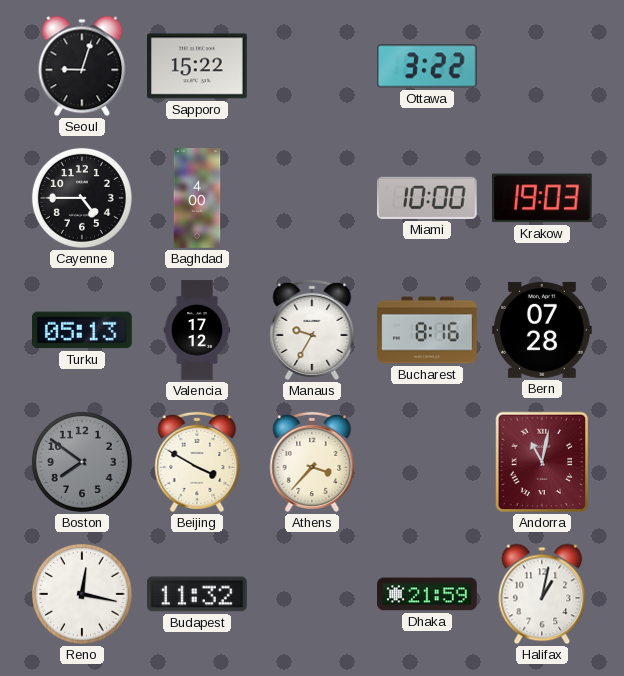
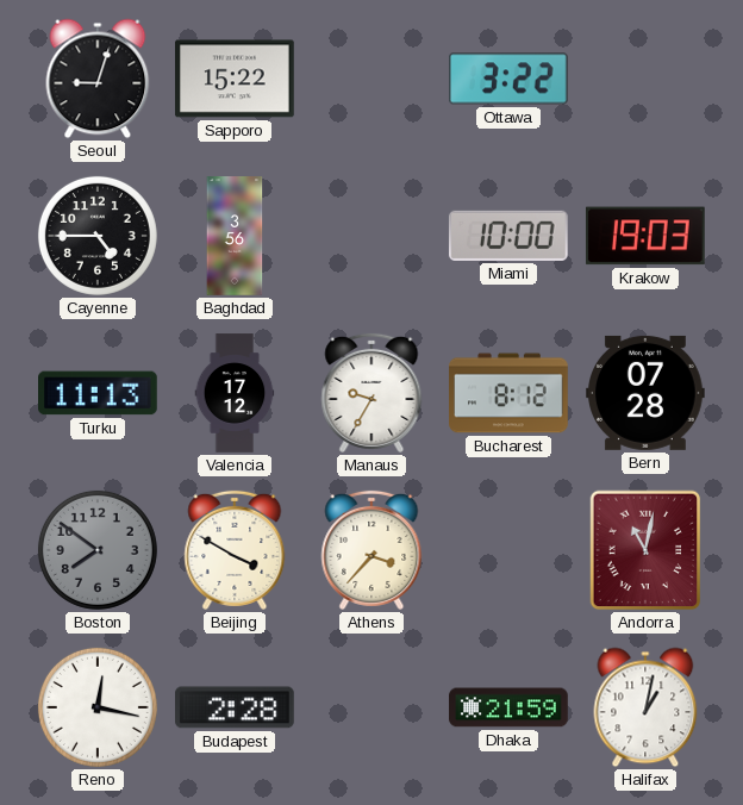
Baghdad: 4:00 -> 3:56 (235, 236)
Turku: 05:13 -> 11:13 (99, 393)
Bucharest: 8:16 -> 8:12 (508, 393)
Budapest: 11:32 -> 2:28 (236, 707)
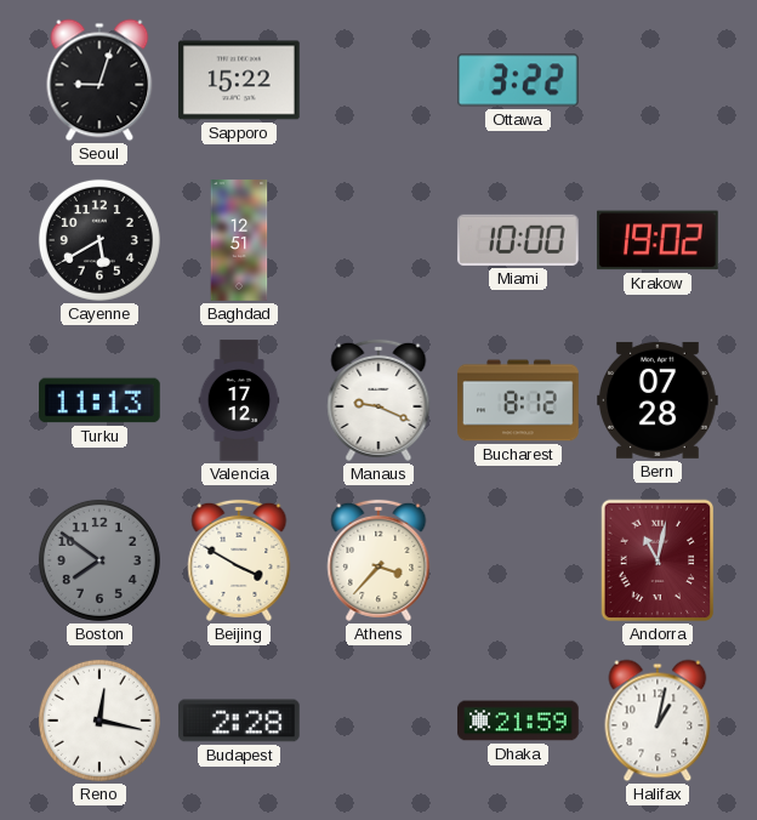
Cayenne: 4:45 -> 5:40 (99, 240)
Baghdad: 3:56 -> 12:51 (239, 240)
Krakow: 19:03 -> 19:02 (658, 240)
Manaus: 9:35 -> 9:19 (378, 400)
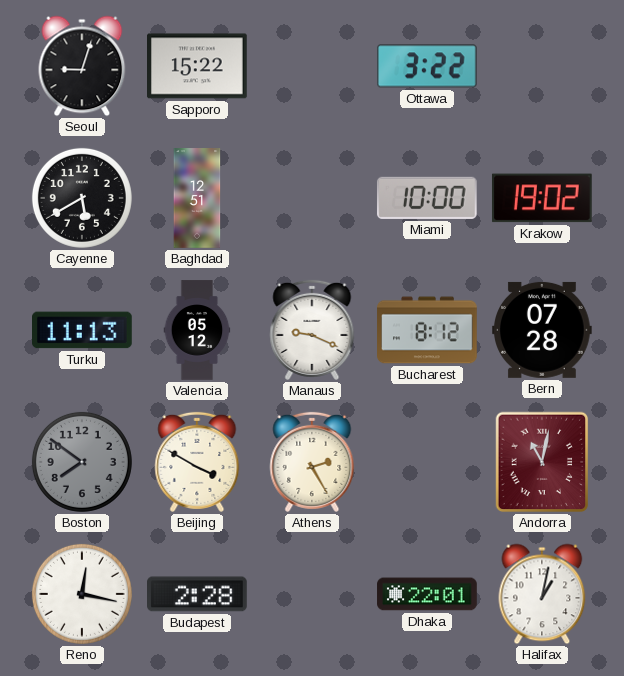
Valencia: 17:12 -> 05:12 (197, 330)
Athens: 3:37 -> 2:25 (312, 462)
Dhaka: 21:59 -> 22:01 (427, 594)
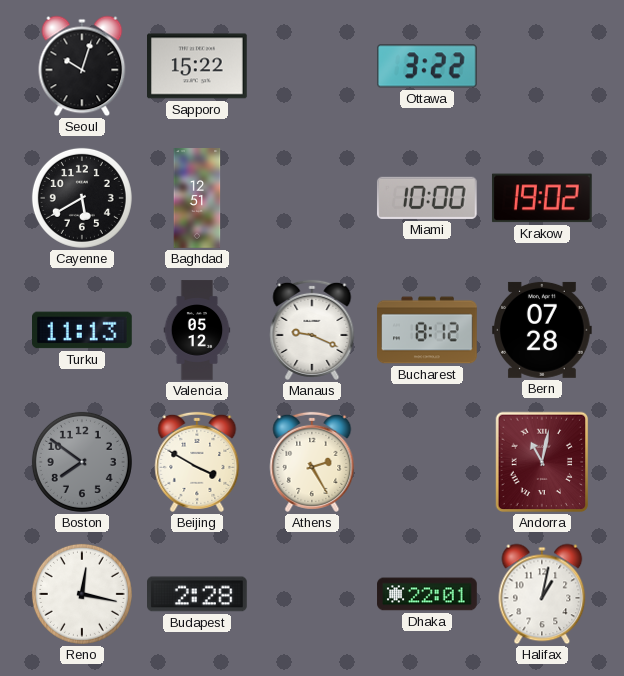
Seoul: 9:03 -> 10:03 (82, 66)
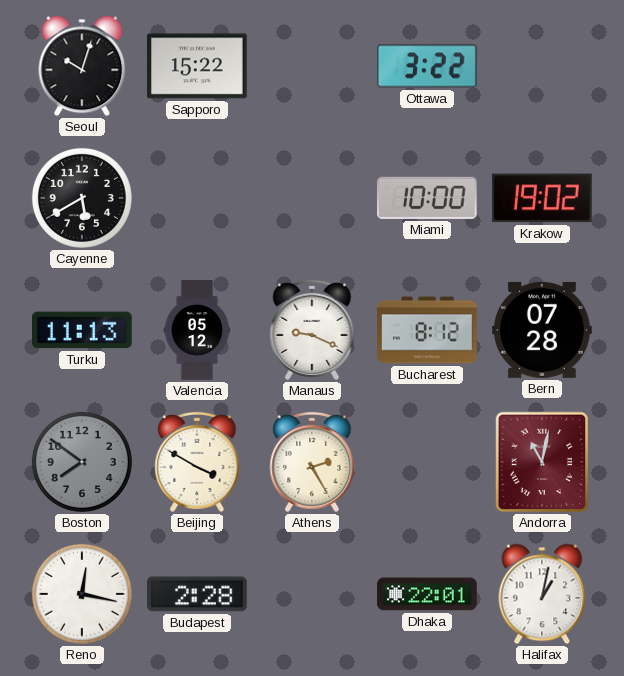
Baghdad: 12:51 -> none (197, 198)
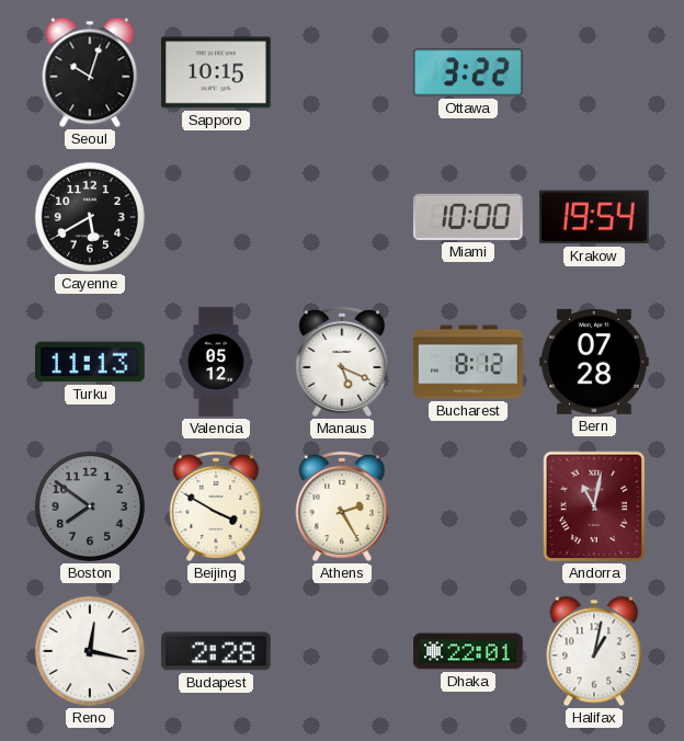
Sapporo: 15:22 -> 10:15 (217, 72)
Krakow: 19:02 -> 19:54 (594, 217)
Manaus: 9:19 -> 5:19 (342, 362)
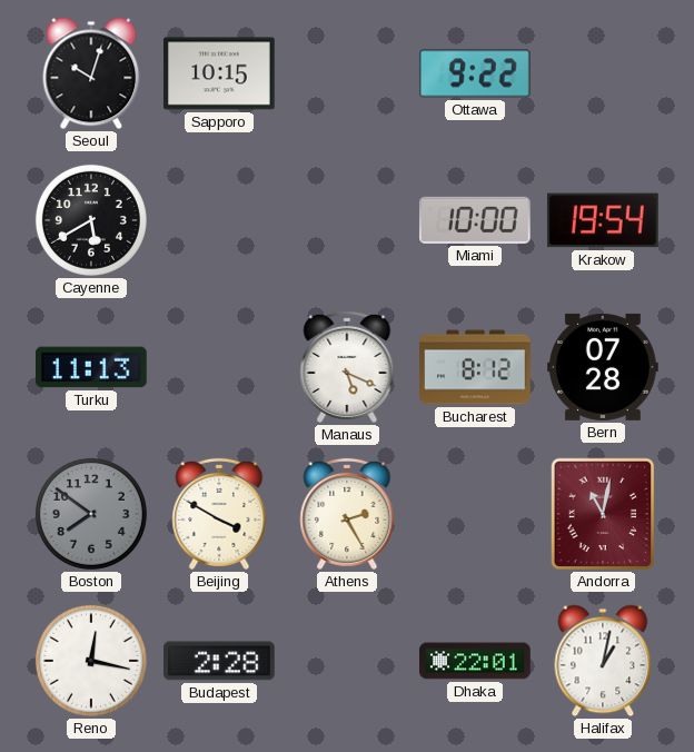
Ottawa: 3:22 -> 9:22 (476, 73)
Valencia: 05:12 -> none (216, 362)
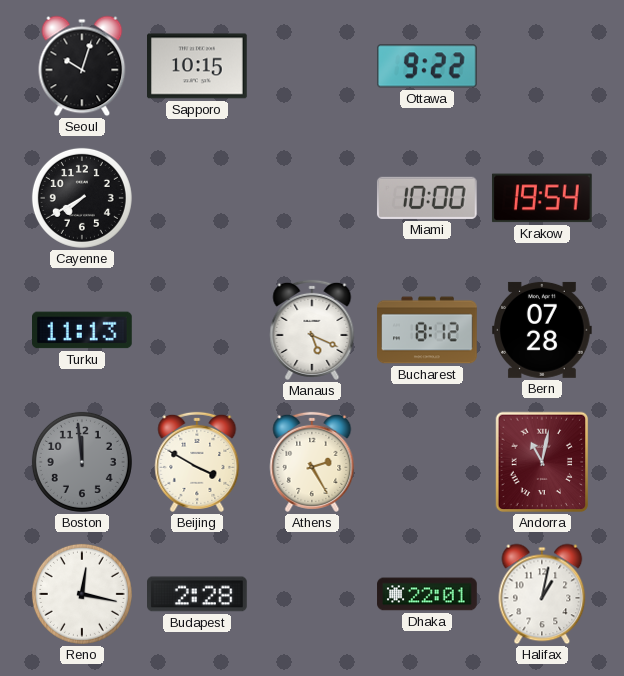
Cayenne: 5:40 -> 7:40 (82, 198)
Boston: 7:51 -> 11:59 (82, 462)
